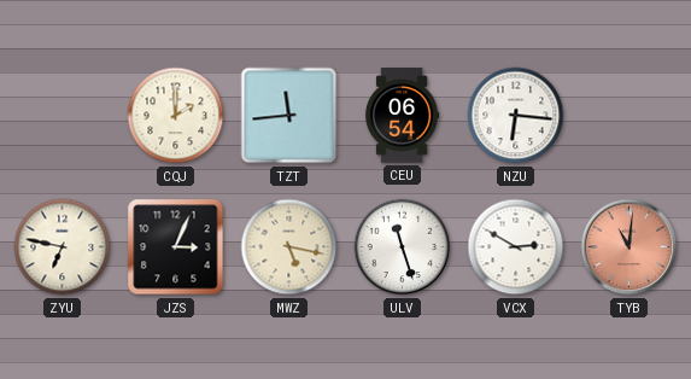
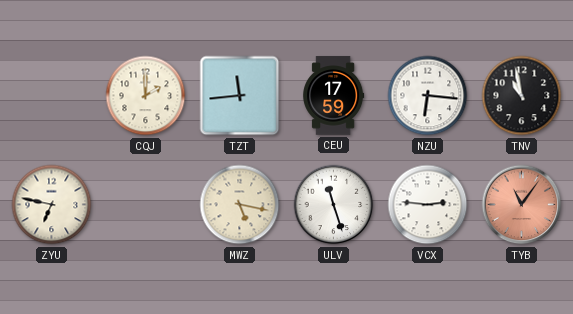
CEU: 06:54 -> 17:59 (334, 96)
TNV: none -> 10:58 (522, 96)
JZS: 3:04 -> none (176, 247)
VCX: 2:50 -> 2:46 (428, 205)
TYB: 11:01 -> 11:06 (522, 205)
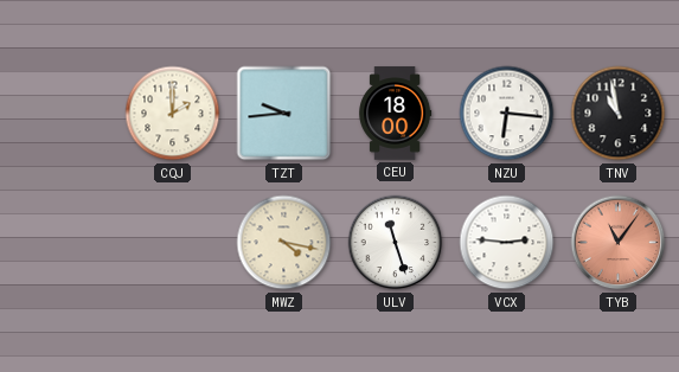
TZT: 11:44 -> 9:44 (284, 114)
CEU: 17:59 -> 18:00 (396, 114)
ZYU: 6:47 -> none (52, 205)
MWZ: 5:17 -> 4:17 (284, 243)
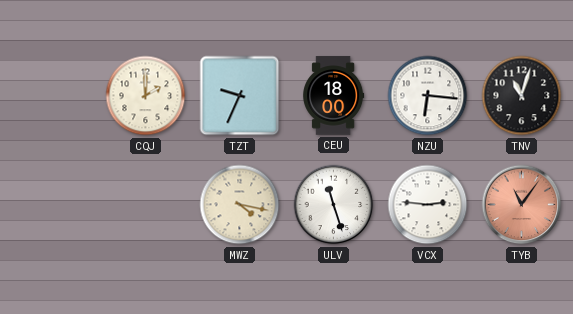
TZT: 9:44 -> 9:34 (240, 96)
TNV: 10:58 -> 11:03 (522, 96)
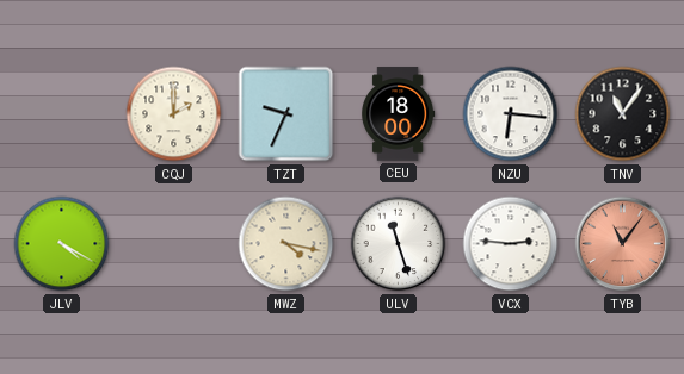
TNV: 11:03 -> 11:06 (623, 114)
JLV: none -> 4:20 (62, 244)
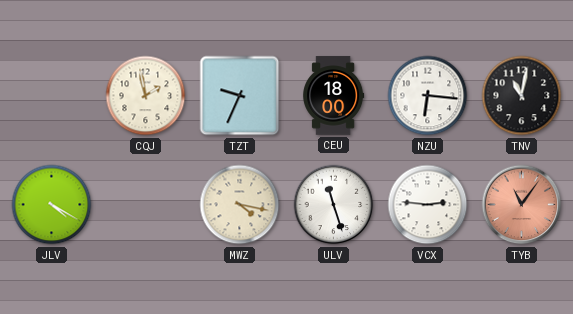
CQJ: 2:00 -> 1:58 (146, 96)
TNV: 11:06 -> 11:02 (522, 96)
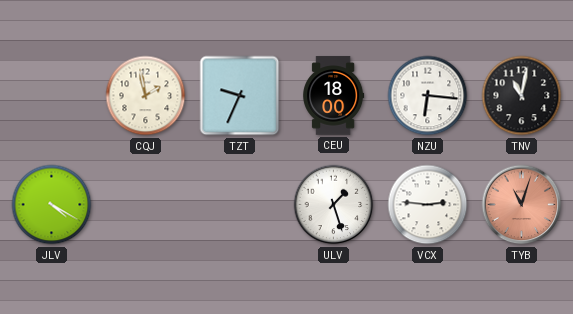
MWZ: 4:17 -> none (240, 205)
ULV: 11:27 -> 1:27 (334, 205)
TYB: 11:06 -> 11:03 (522, 205)
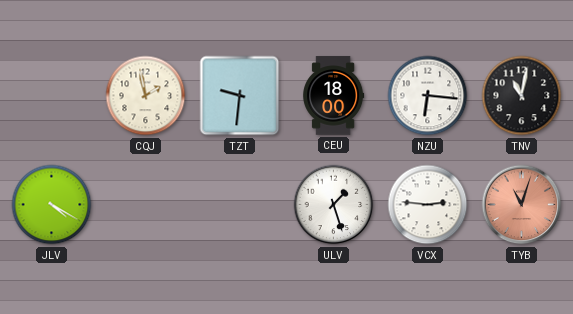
TZT: 9:34 -> 9:31 (240, 96)
